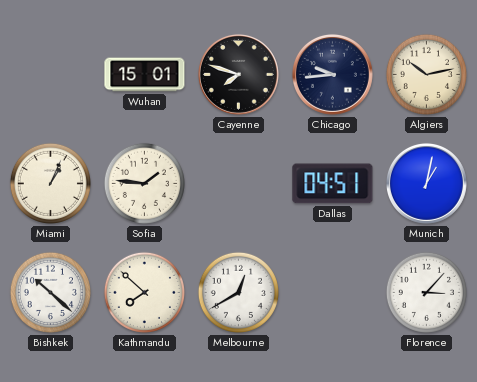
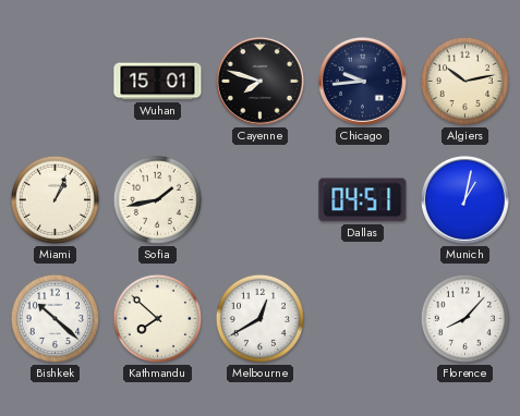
Sofia: 1:46 -> 1:43 (157, 199)
Florence: 3:07 -> 8:07 (464, 318)
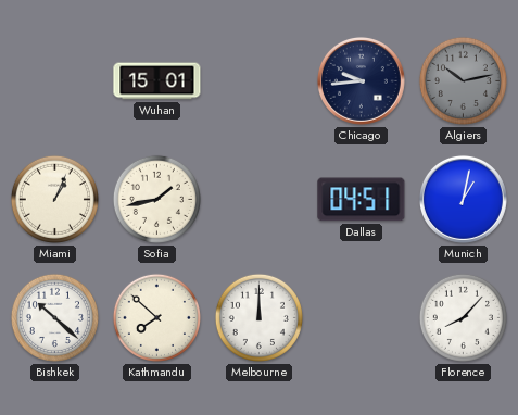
Cayenne: 7:48 -> none (259, 81)
Algiers dial: cream -> grey (463, 80)
Melbourne: 12:40 -> 12:00 (258, 317)
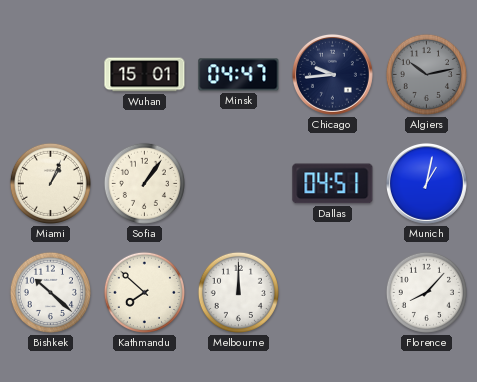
Minsk: none -> 04:47 (239, 75)
Sofia: 1:43 -> 1:06 (144, 183)
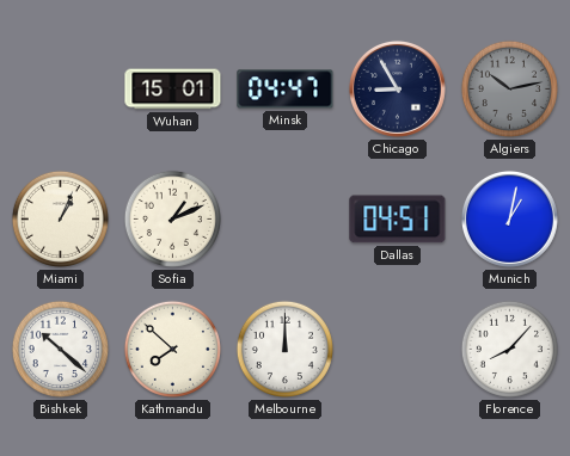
Chicago: 9:44 -> 8:55 (397, 88)
Sofia: 1:06 -> 1:11 (172, 218)
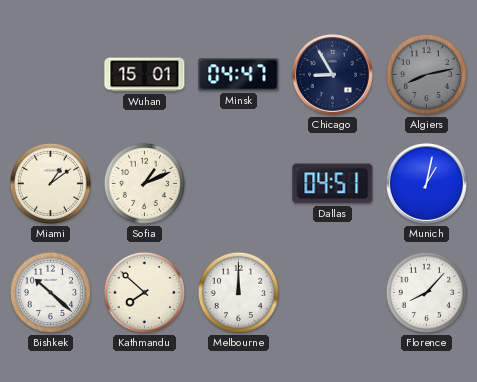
Algiers: 10:13 -> 8:13 (426, 74)
Miami: 1:04 -> 1:09 (50, 183)
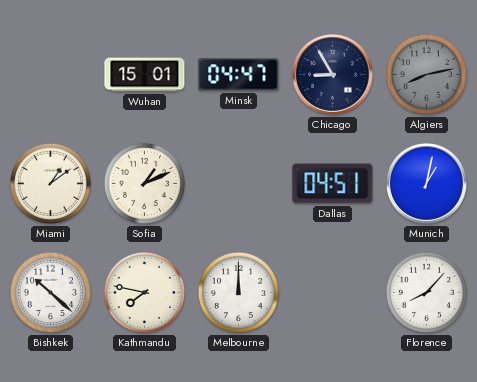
Kathmandu: 7:52 -> 7:47 (144, 292)
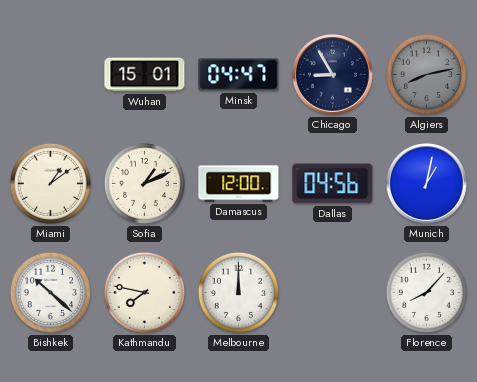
Damascus: none -> 12:00 (239, 184)
Dallas: 04:51 -> 04:56 (333, 184)
